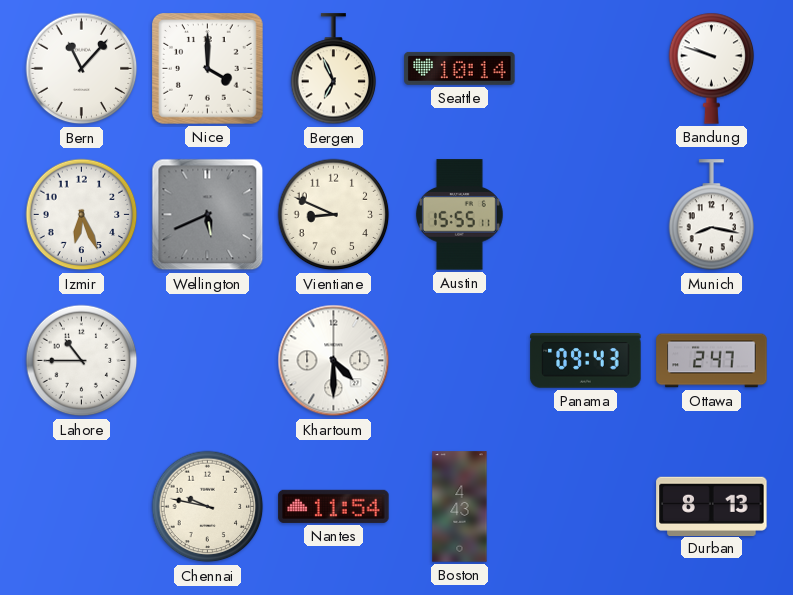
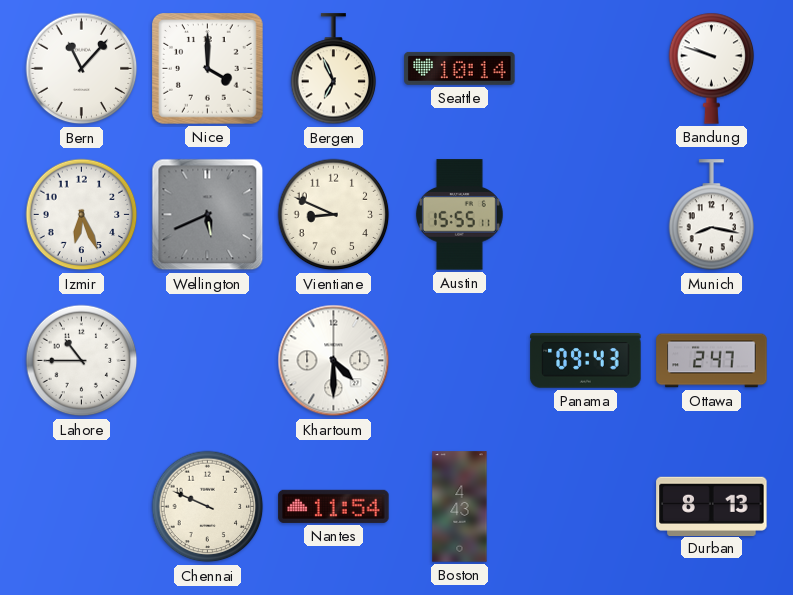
Chennai: 9:47 -> 9:49 (208, 507)
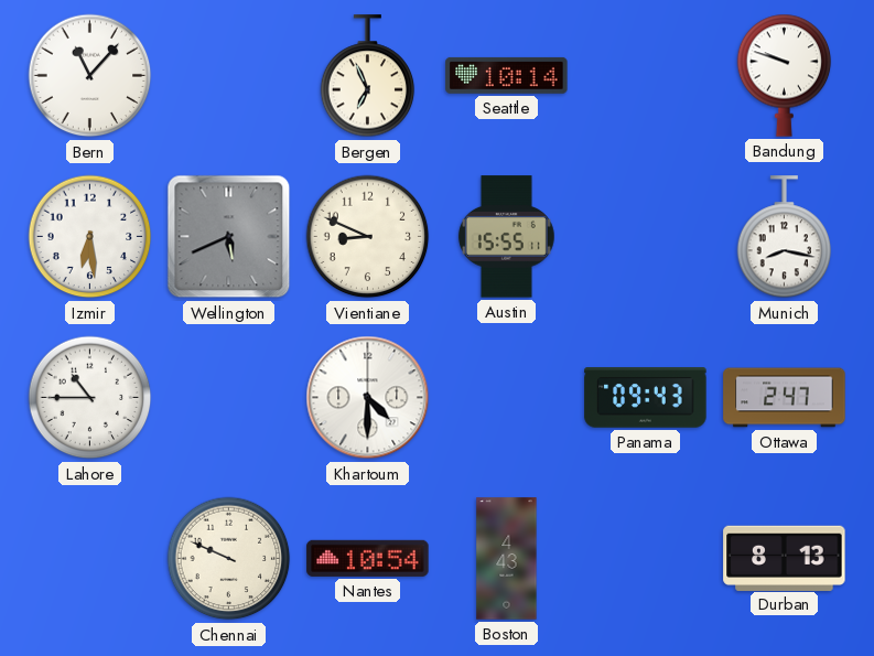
Nice: 4:00 -> none (208, 69)
Izmir: 6:26 -> 6:29 (90, 237)
Nantes: 11:54 -> 10:54 (368, 558)
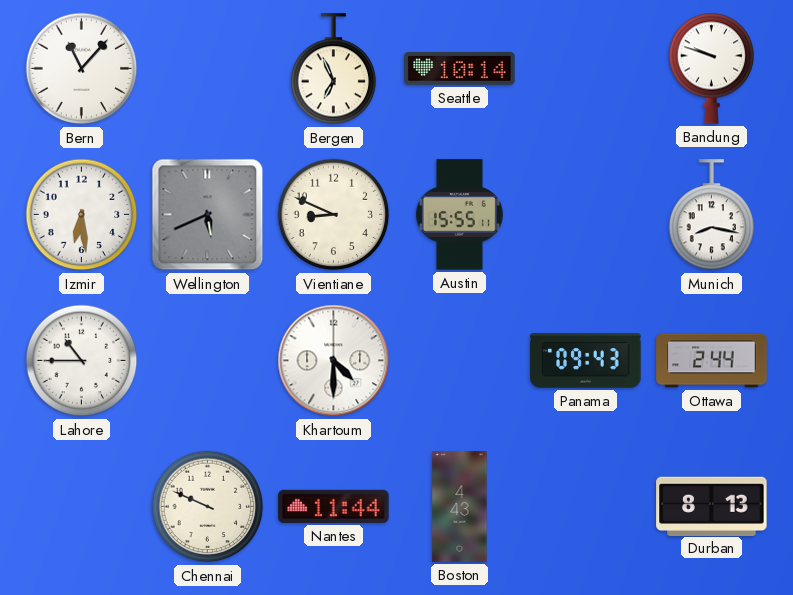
Ottawa: 2:47 -> 2:44 (712, 361)
Nantes: 10:54 -> 11:44 (334, 506)
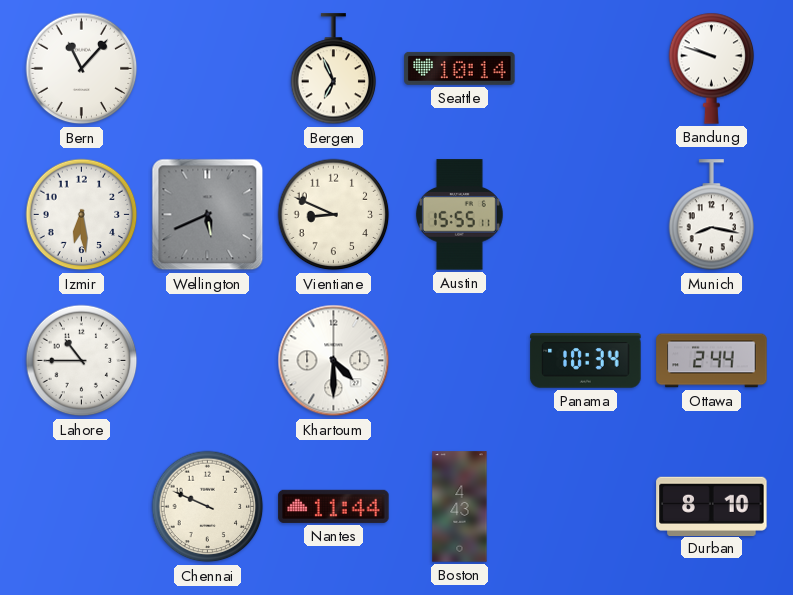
Panama: 09:43 -> 10:34 (586, 361)
Durban: 8:13 -> 8:10 (712, 506)
